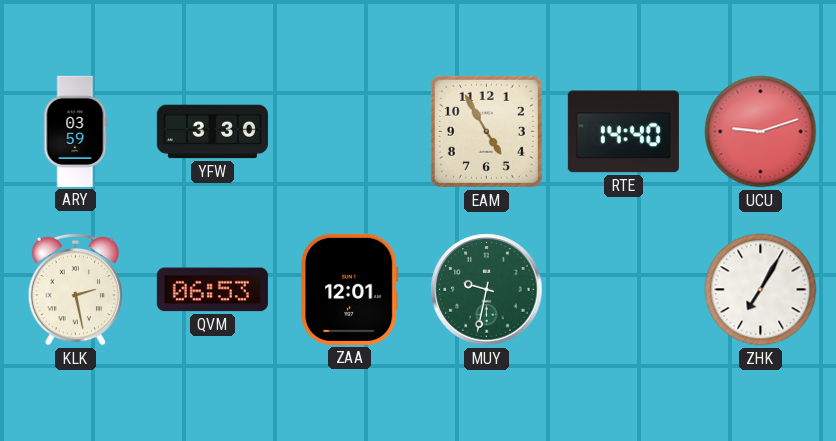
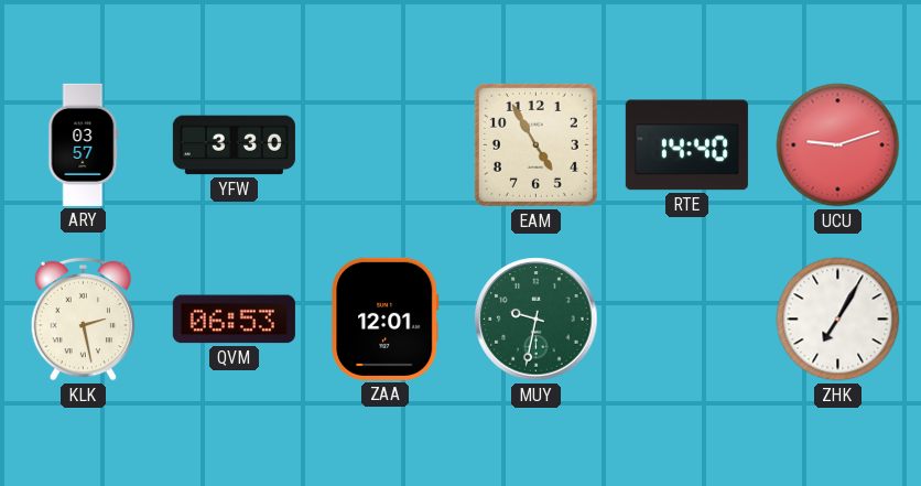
ARY: 03:59 -> 03:57 (84, 144)
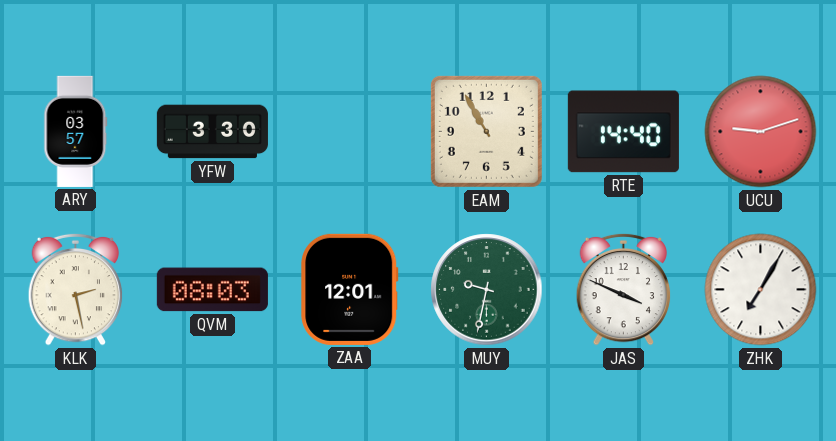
EAM: 4:55 -> 10:55 (486, 131)
QVM: 06:53 -> 08:03 (212, 290)
JAS: none -> 3:49 (624, 289)
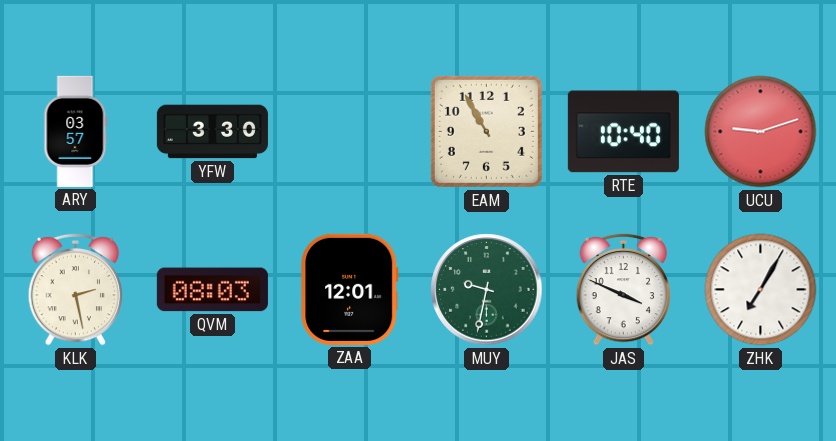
RTE: 14:40 -> 10:40 (623, 132)
